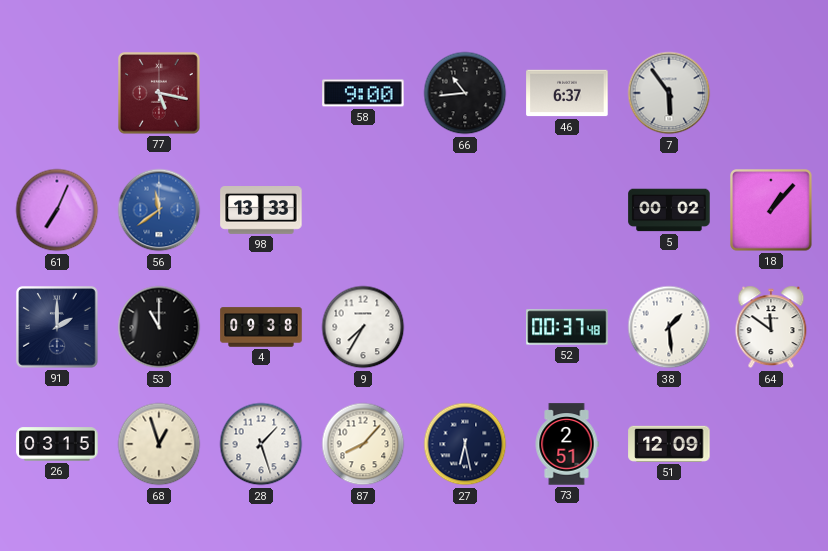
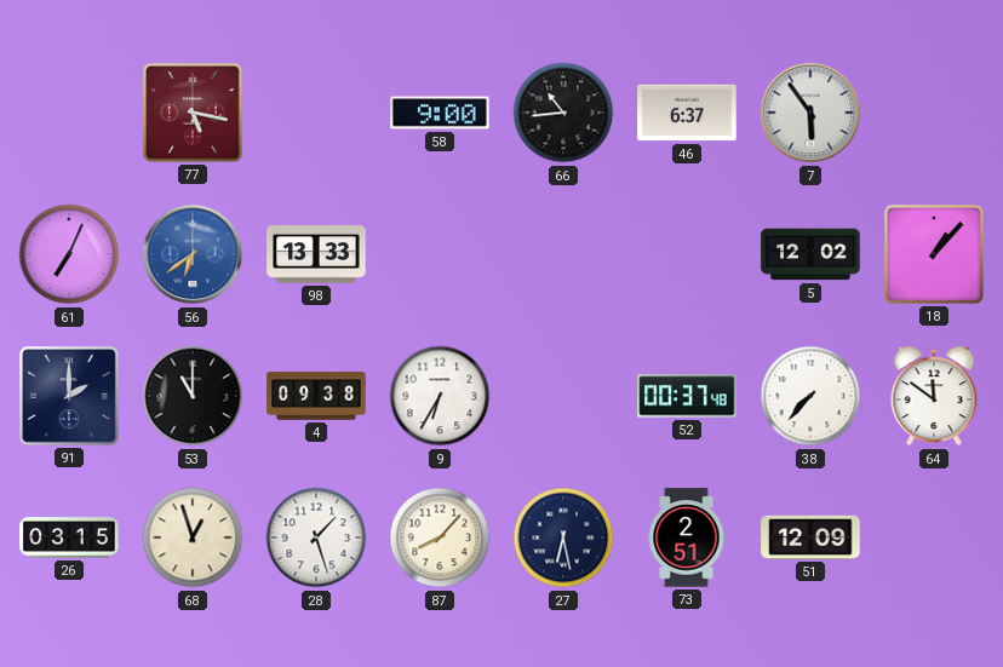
56: 11:39 -> 6:39 (193, 254)
5: 00:02 -> 12:02 (810, 254)
9: 7:35 -> 6:35 (440, 396)
38: 1:29 -> 7:37 (810, 396)
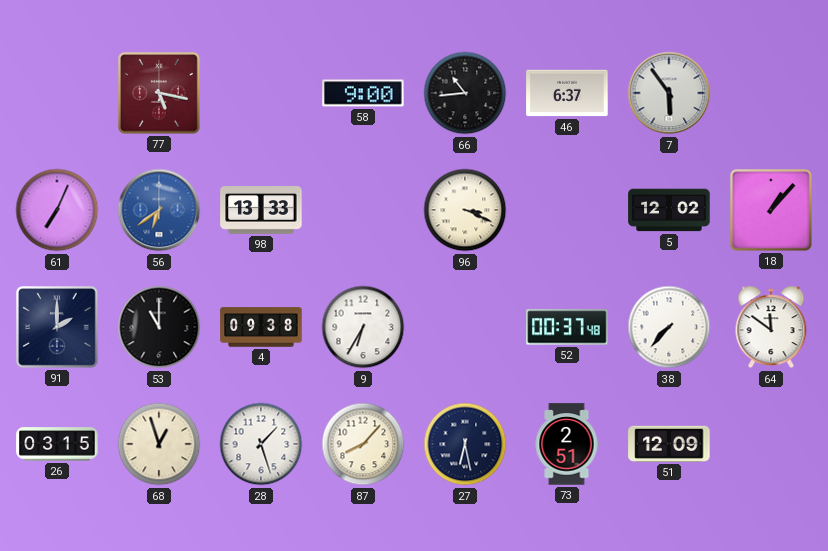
96: none -> 3:19 (465, 210)
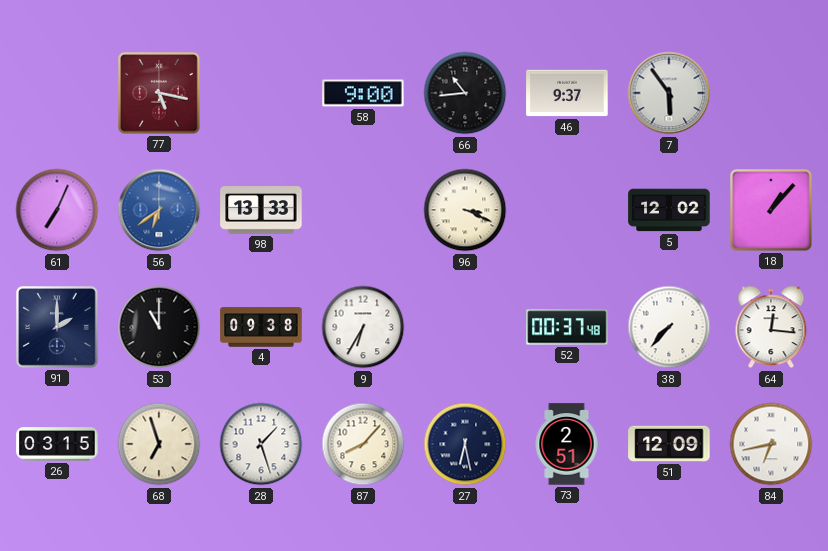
46: 6:37 -> 9:37 (567, 93)
64: 11:51 -> 12:16 (771, 327)
68: 12:57 -> 6:57 (159, 444)
84: none -> 6:43 (771, 444)
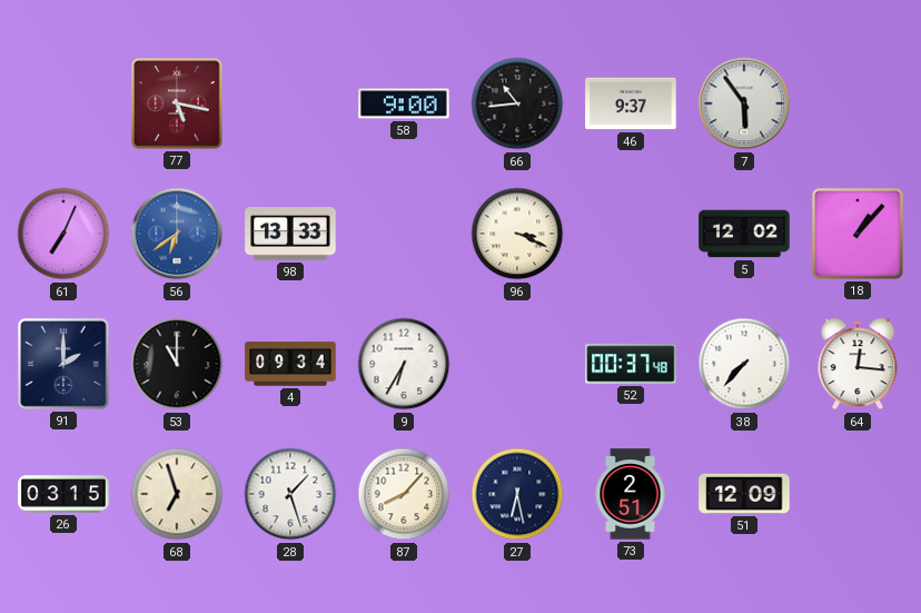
4: 09:38 -> 09:34 (290, 364)
84: 6:43 -> none (771, 444)
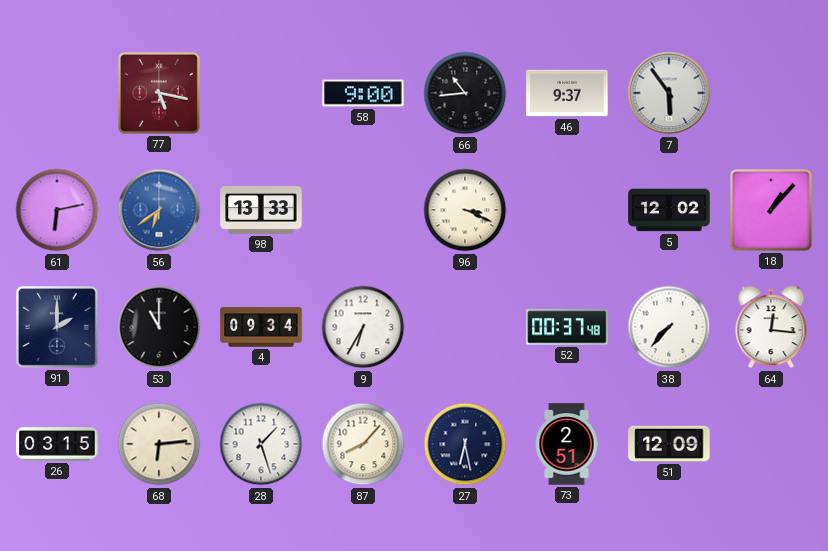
61: 7:04 -> 6:13 (57, 210)
68: 6:57 -> 6:14 (159, 444)
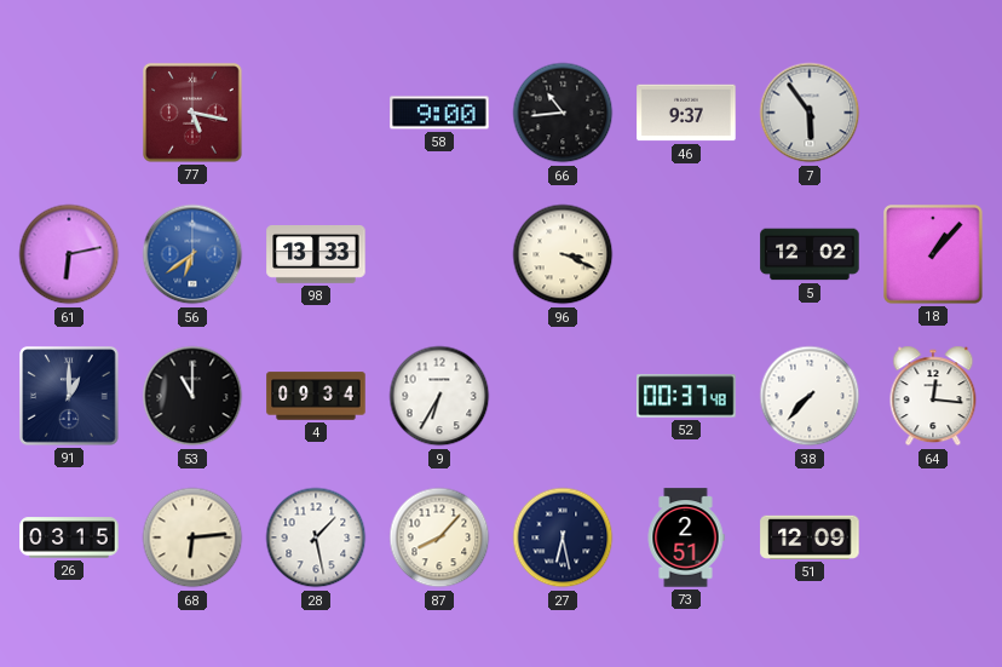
91: 2:00 -> 1:00 (70, 397)
28: 1:27 -> 1:28 (316, 537)
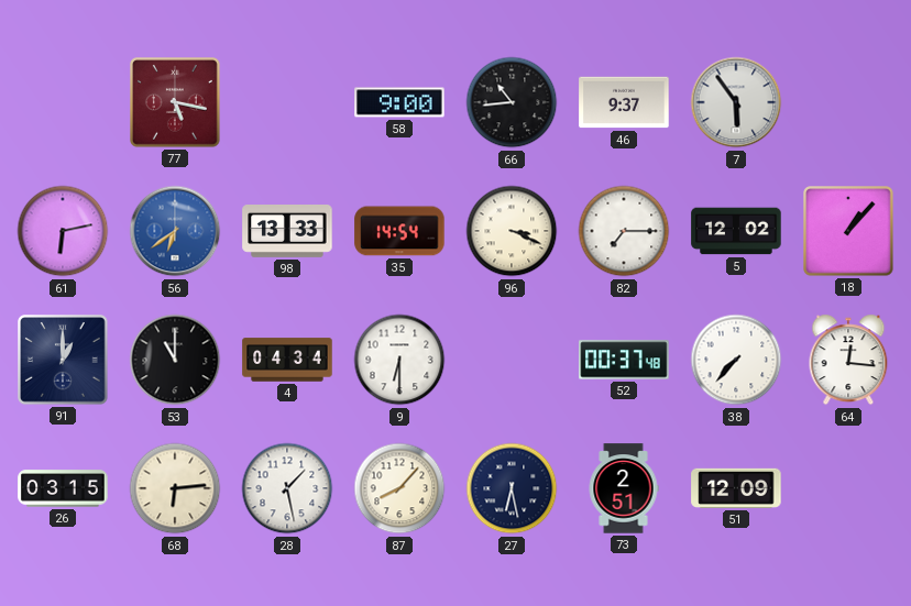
35: none -> 14:54 (399, 231)
82: none -> 7:15 (624, 231)
4: 09:34 -> 04:34 (287, 360)
9: 6:35 -> 6:30 (399, 360)
